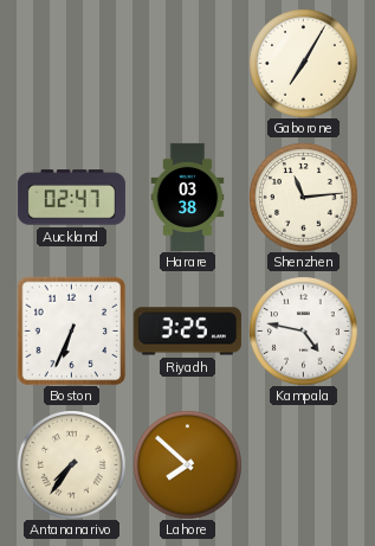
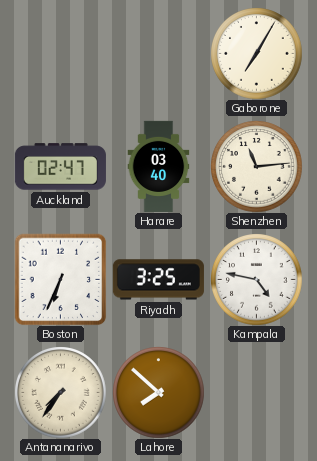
Harare: 03:38 -> 03:40 (159, 166)
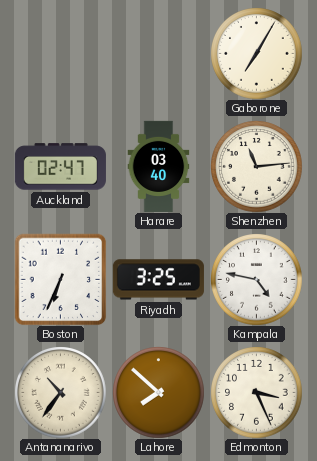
Antananarivo: 7:36 -> 10:36 (60, 392)
Edmonton: none -> 3:26 (256, 392)
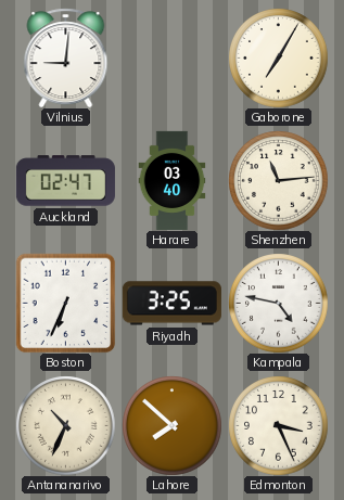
Vilnius: none -> 9:01 (66, 57)
Antananarivo: 10:36 -> 10:34 (65, 425)
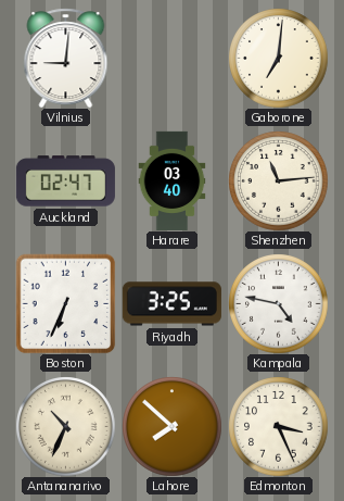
Gaborone: 7:05 -> 7:01 (278, 58)
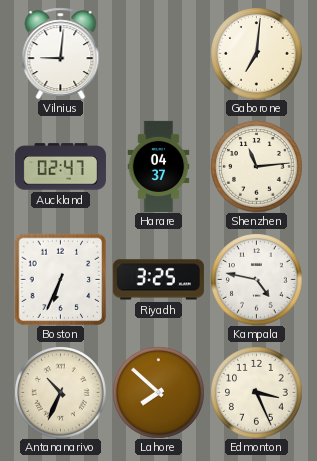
Harare: 03:40 -> 04:37 (159, 166)
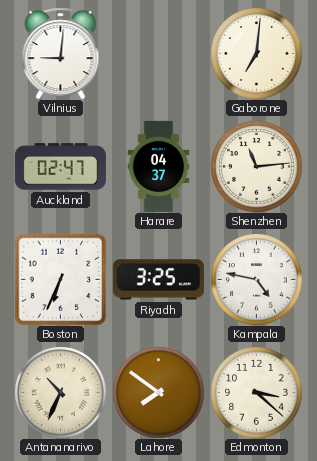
Lahore: 7:52 -> 7:51 (158, 392)
Edmonton: 3:26 -> 3:22 (256, 392)
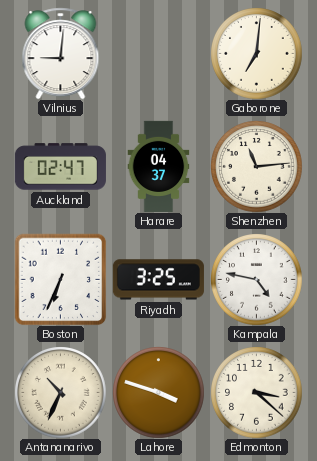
Lahore: 7:51 -> 3:48 (158, 392)
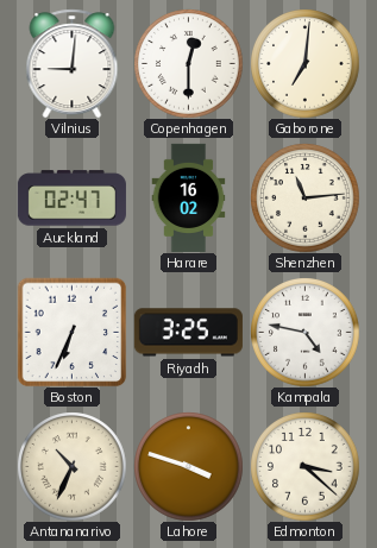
Copenhagen: none -> 12:30 (188, 63)
Harare: 04:37 -> 16:02 (189, 197)
